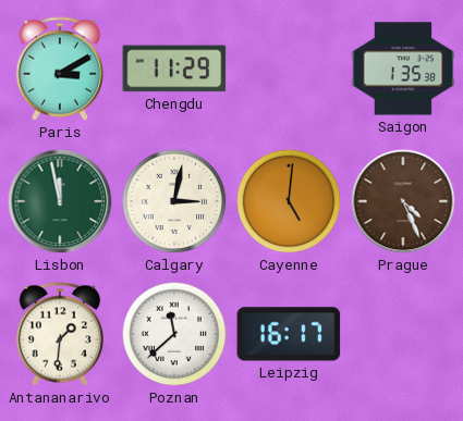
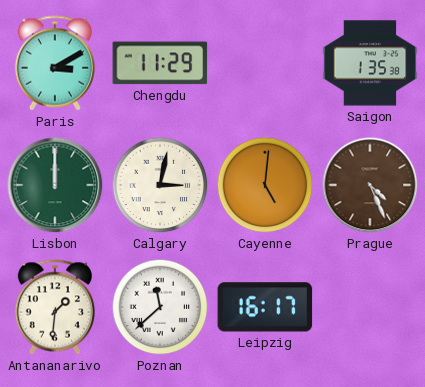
Lisbon: 11:58 -> 12:00 (55, 185)
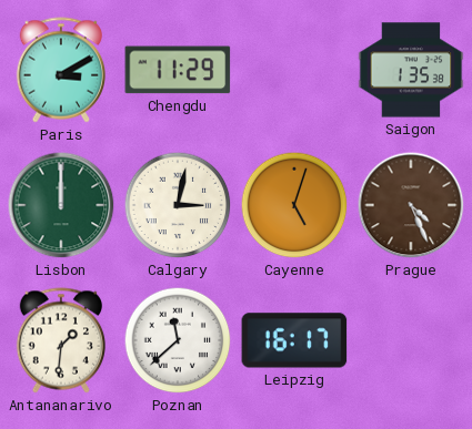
Cayenne: 5:01 -> 5:03 (294, 205)
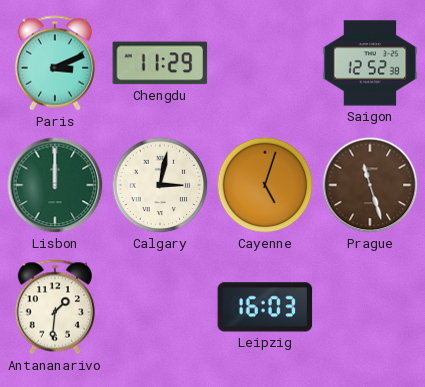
Paris: 3:10 -> 3:11 (54, 63)
Saigon: 1:35 -> 12:52 (370, 63)
Prague: 4:26 -> 11:27 (370, 185)
Poznan: 11:38 -> none (178, 340)
Leipzig: 16:17 -> 16:03 (265, 307)
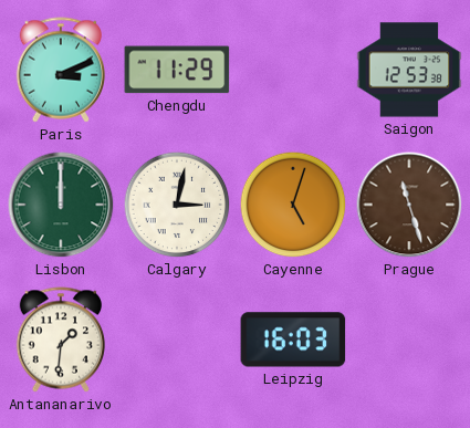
Saigon: 12:52 -> 12:53 (409, 70)
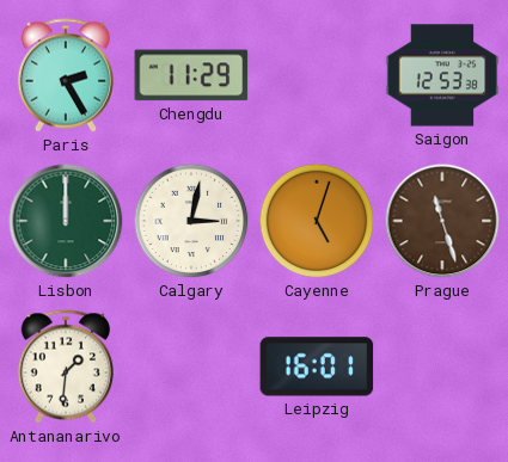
Paris: 3:11 -> 2:25 (65, 75)
Leipzig: 16:03 -> 16:01 (317, 366)
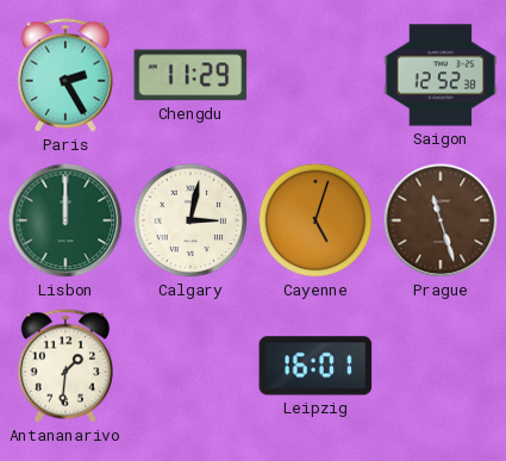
Saigon: 12:53 -> 12:52 (441, 75)
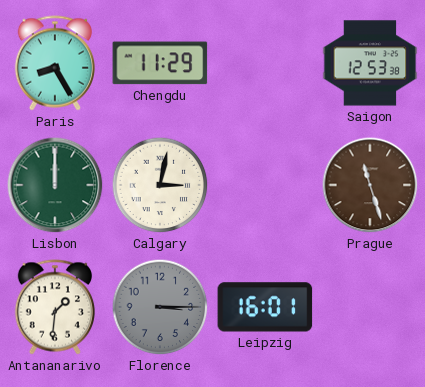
Paris: 2:25 -> 8:25 (54, 63)
Saigon: 12:52 -> 12:53 (370, 63)
Cayenne: 5:03 -> none (316, 220)
Florence: none -> 3:15 (160, 307)
